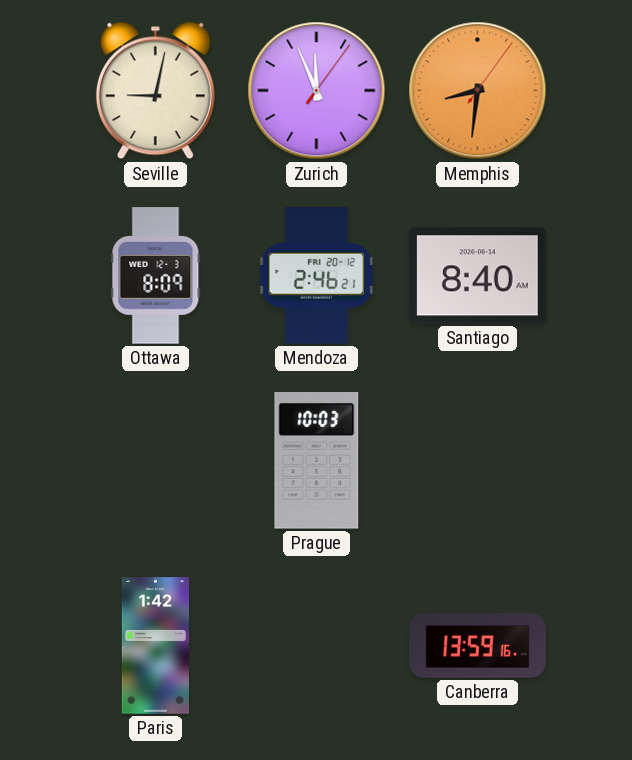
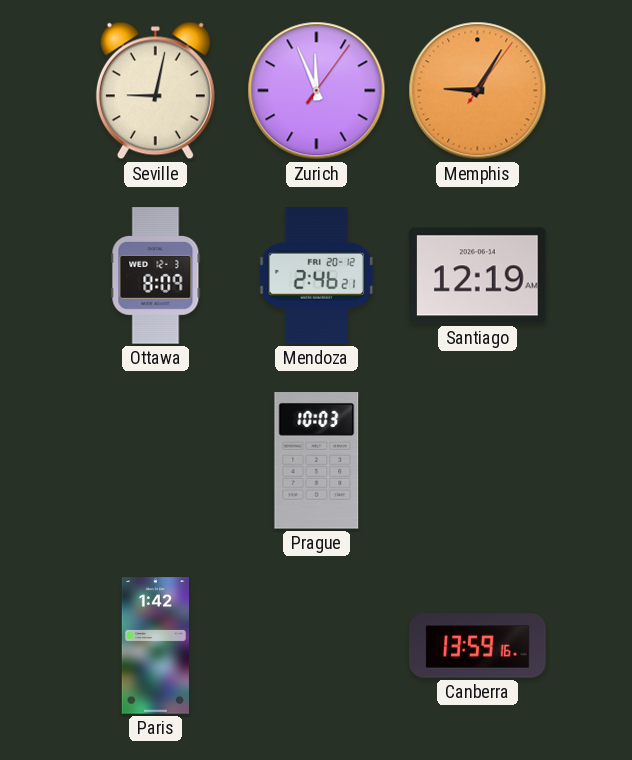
Memphis: 8:31 -> 9:05 (478, 91)
Santiago: 8:40 -> 12:19 (478, 276)
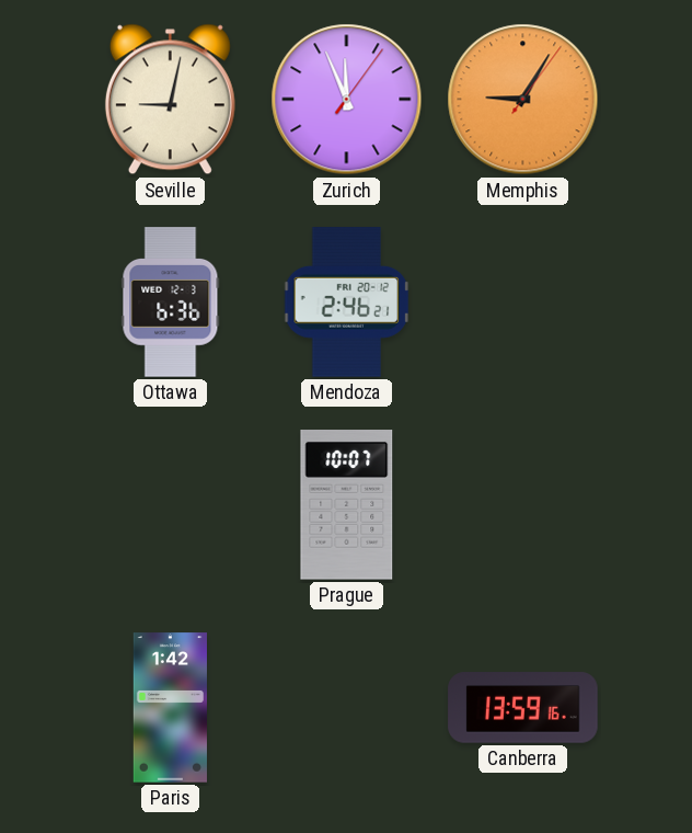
Ottawa: 8:09 -> 6:36 (171, 303)
Santiago: 12:19 -> none (478, 276)
Prague: 10:03 -> 10:07 (347, 505)
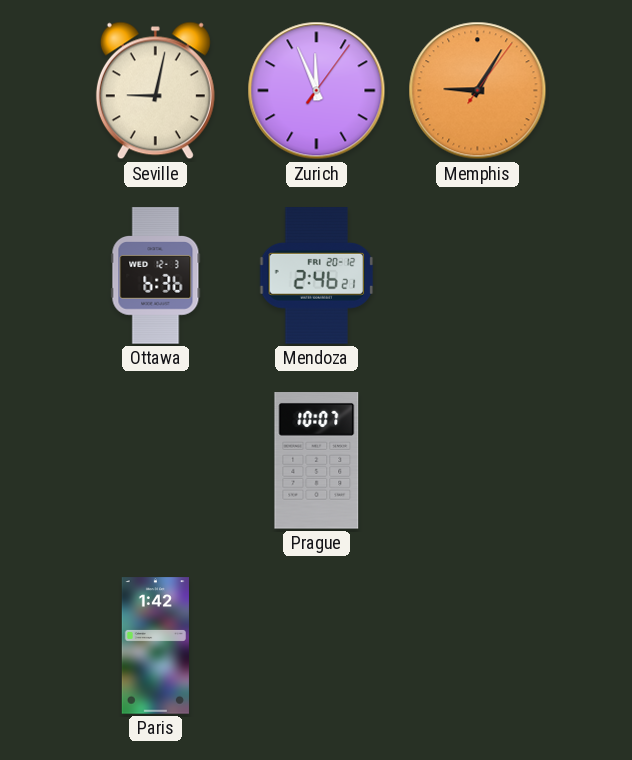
Canberra: 13:59 -> none (523, 708)
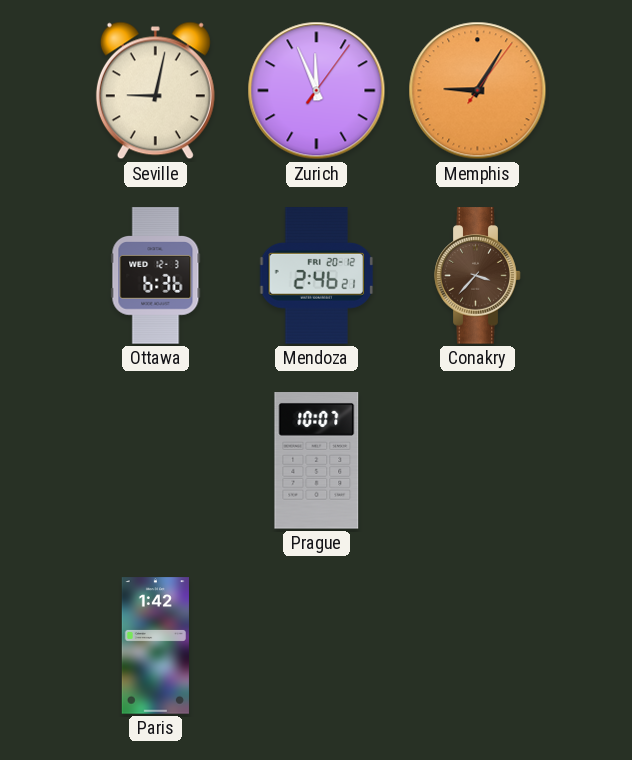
Conakry: none -> 3:37 (478, 276)
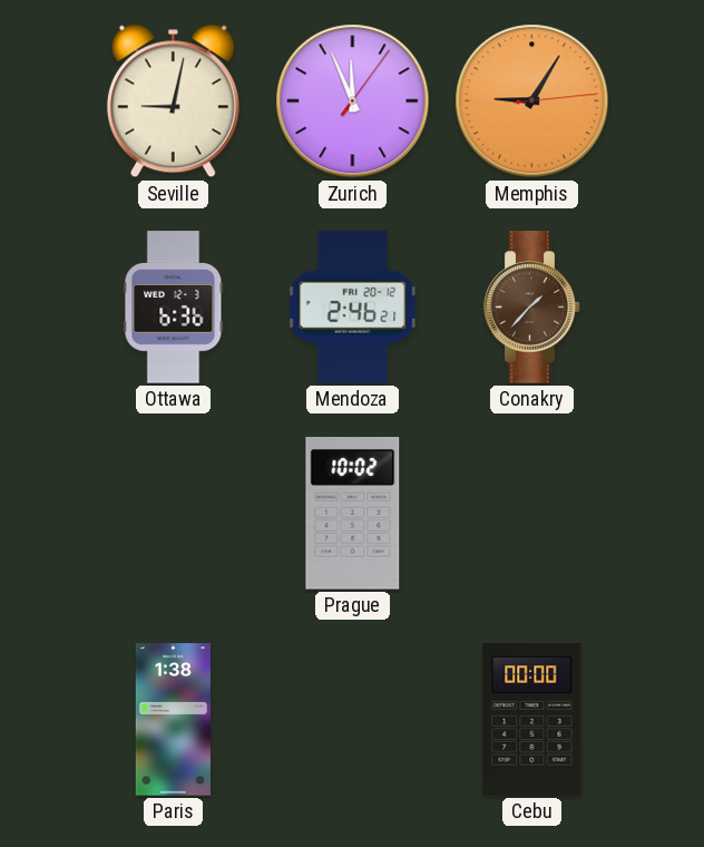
Memphis: 9:05:06 -> 9:05:14 (532, 101)
Conakry: 3:37 -> 1:37 (532, 308)
Prague: 10:07 -> 10:02 (353, 514)
Paris: 1:42 -> 1:38 (173, 720)
Cebu: none -> 00:00 (532, 720)
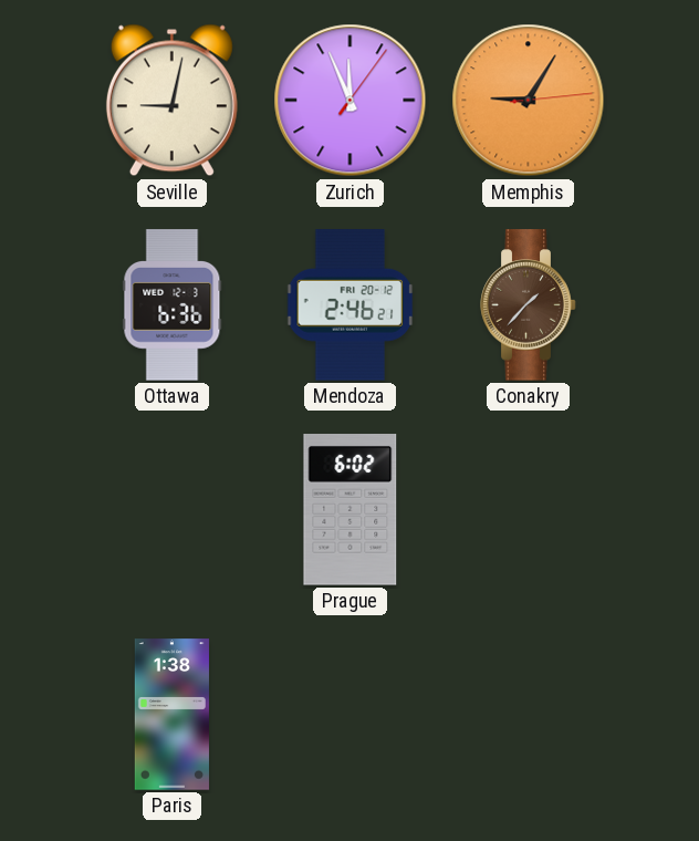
Prague: 10:02 -> 6:02 (351, 510)
Cebu: 00:00 -> none (532, 720)
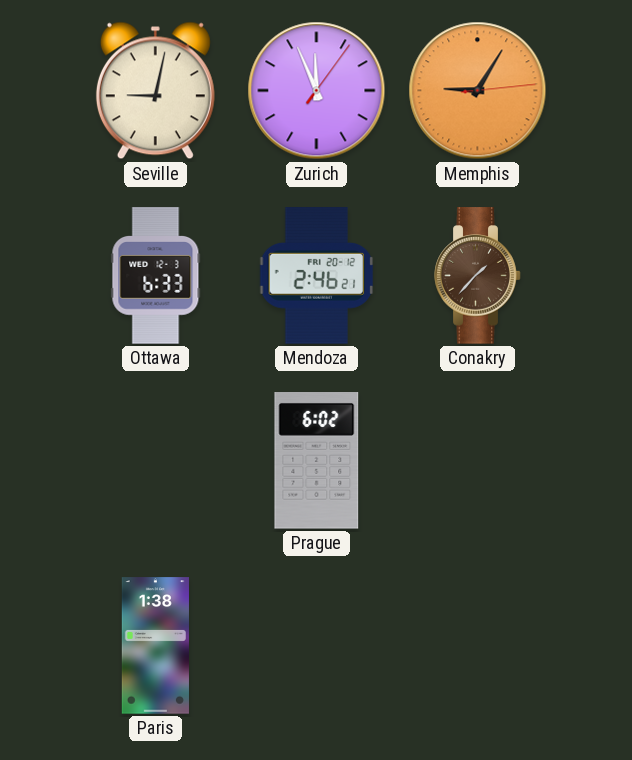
Ottawa: 6:36 -> 6:33 (156, 276)
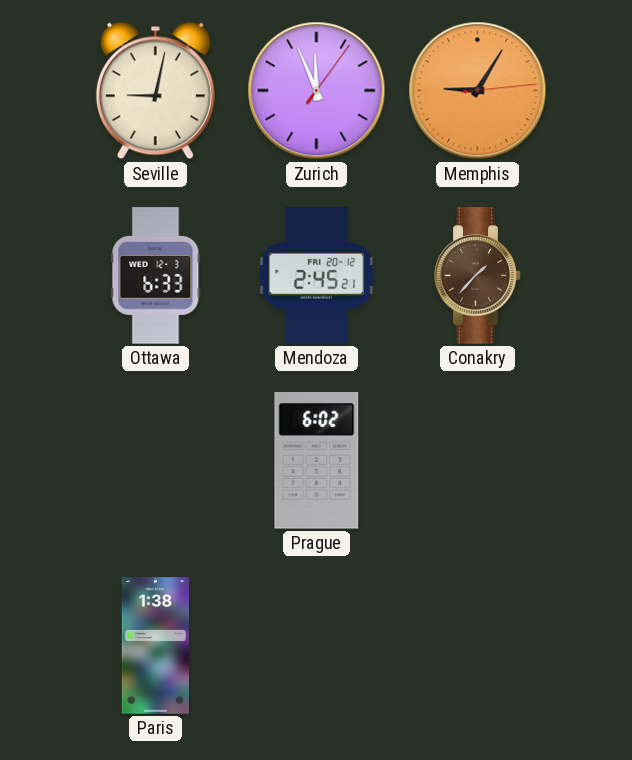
Mendoza: 2:46 -> 2:45 (317, 276)
